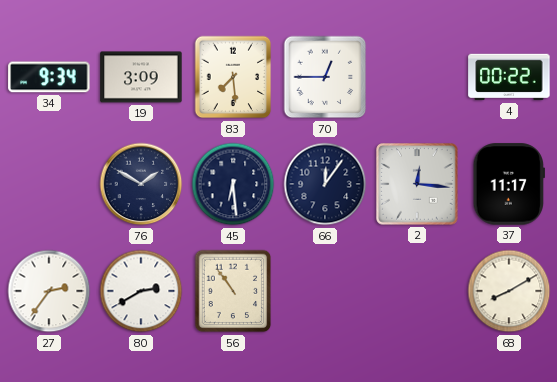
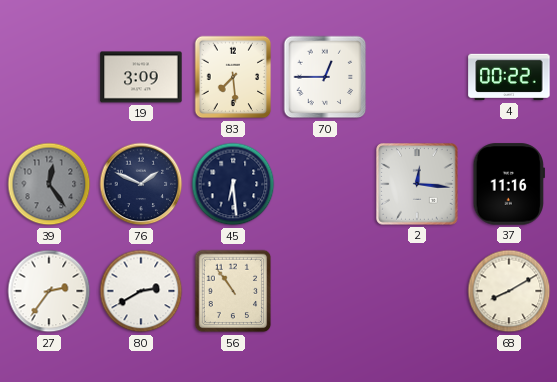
34: 9:34 -> none (49, 77)
39: none -> 12:24 (49, 184)
76: 1:50 -> 1:49 (141, 184)
66: 12:06 -> none (325, 184)
37: 11:17 -> 11:16 (508, 184)
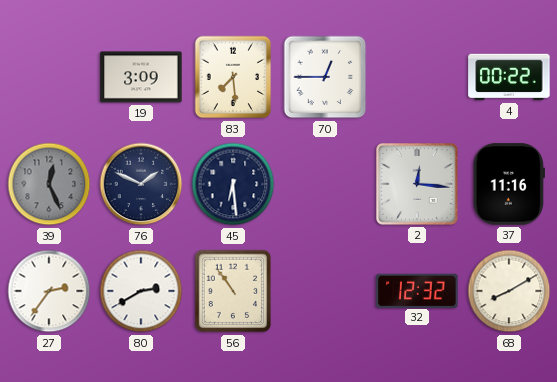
39: 12:24 -> 12:26 (49, 184)
32: none -> 12:32 (417, 290)
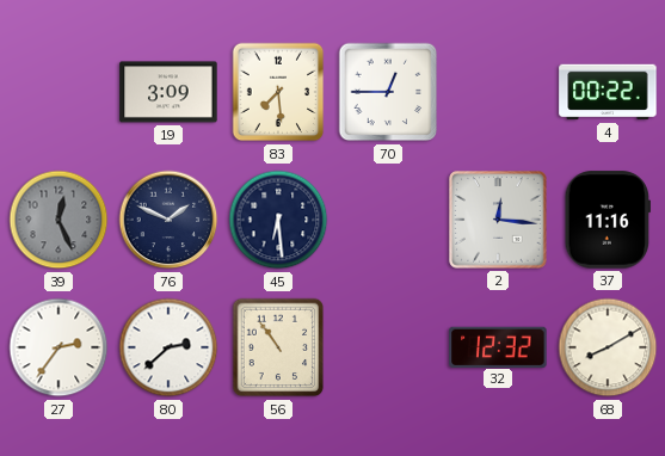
80: 2:40 -> 2:38 (168, 347)
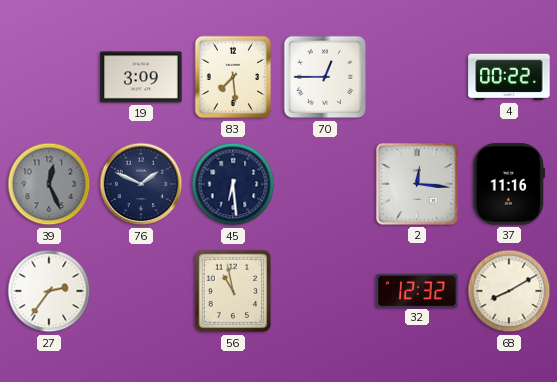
80: 2:38 -> none (168, 347)
56: 10:54 -> 10:58 (233, 291)
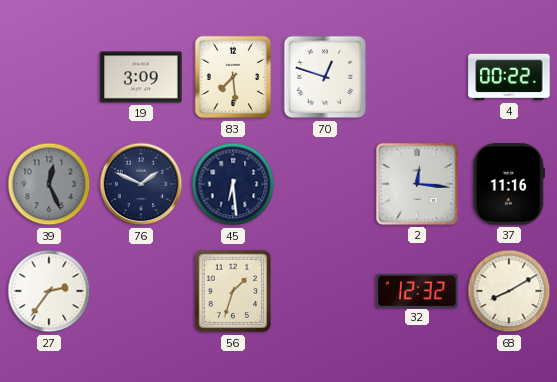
70: 12:45 -> 12:48 (325, 77)
56: 10:58 -> 1:33 (233, 291)
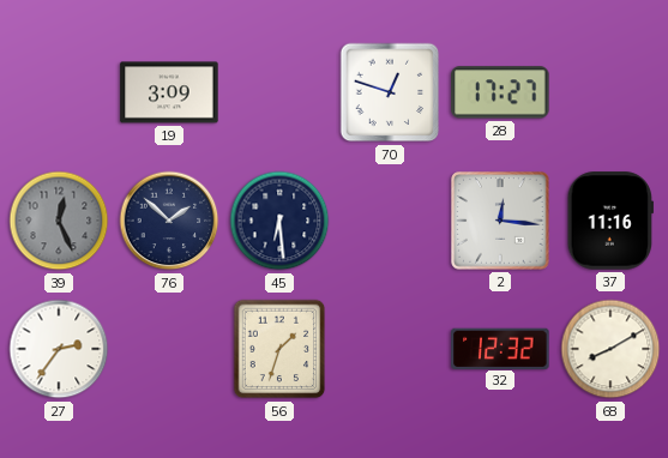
83: 7:29 -> none (233, 77)
28: none -> 17:27 (500, 92)
4: 00:22 -> none (509, 77)
76: 1:49 -> 1:52 (169, 221)
